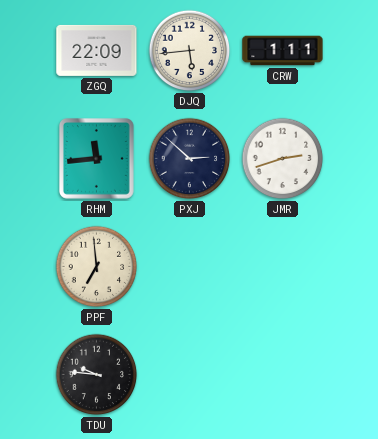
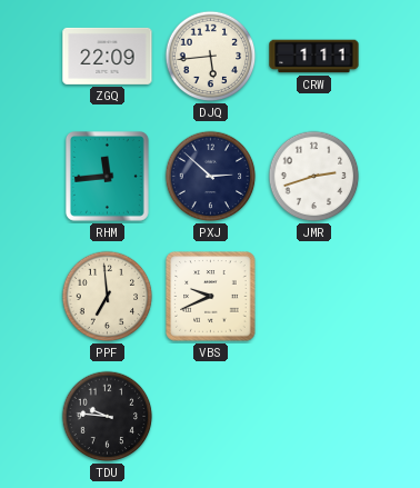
VBS: none -> 9:41 (211, 297)
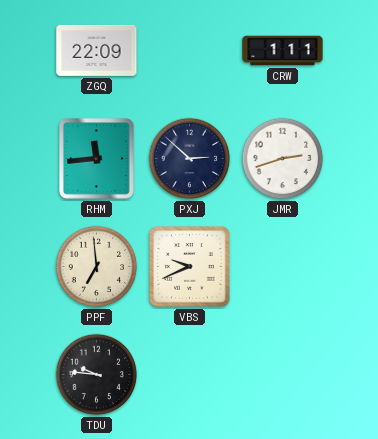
DJQ: 5:44 -> none (211, 57)
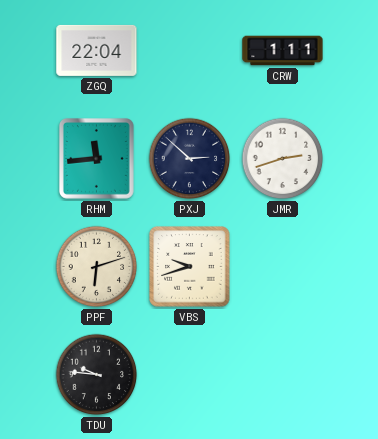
ZGQ: 22:09 -> 22:04 (97, 50)
PPF: 6:59 -> 6:12 (97, 267)
VBS: 9:41 -> 9:42 (190, 267)
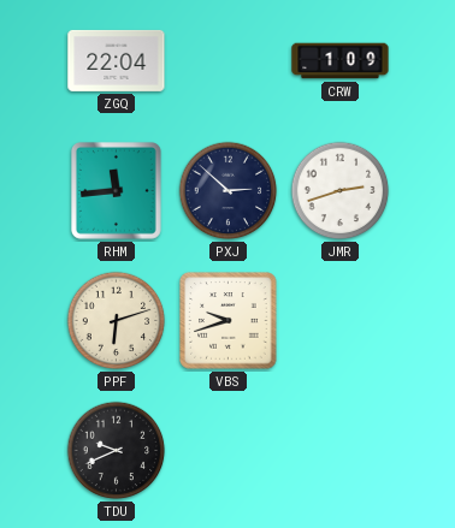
CRW: 1:11 -> 1:09 (341, 61)
TDU: 9:46 -> 9:41 (117, 451)
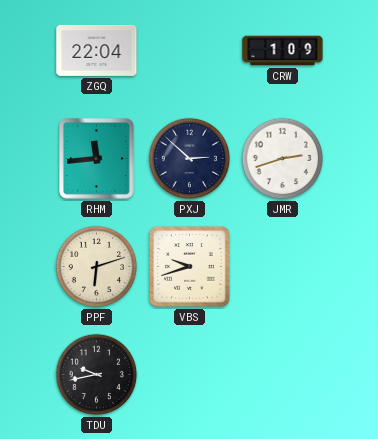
TDU: 9:41 -> 9:43 (97, 375)
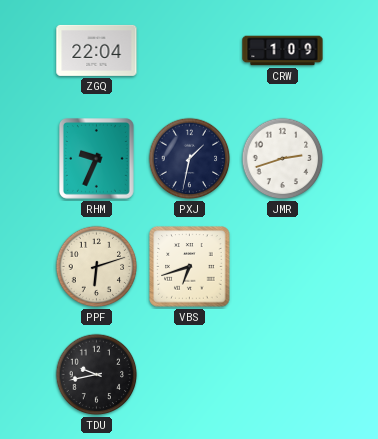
RHM: 11:44 -> 9:34 (97, 159)
PXJ: 2:52 -> 1:32 (190, 159)
VBS: 9:42 -> 6:42 (190, 267)
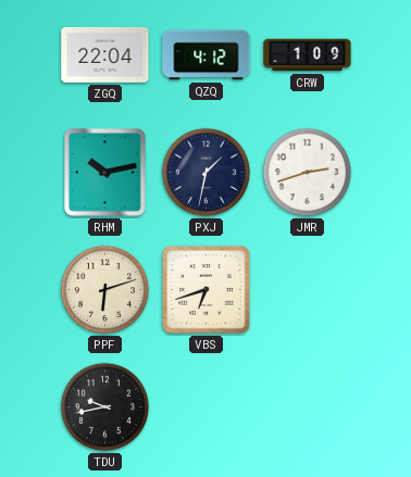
QZQ: none -> 4:12 (207, 55)
RHM: 9:34 -> 10:13 (105, 173)
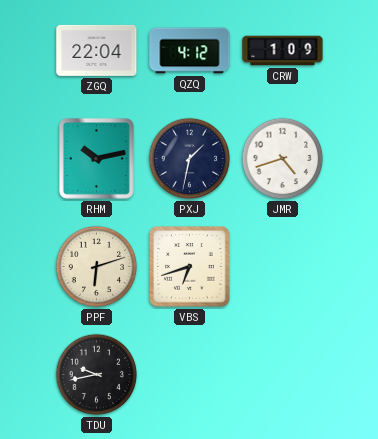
JMR: 2:42 -> 4:42 (283, 159)
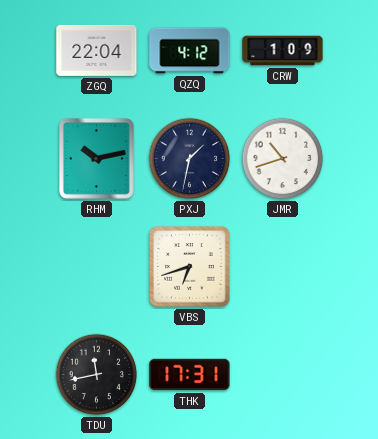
JMR: 4:42 -> 10:42 (283, 159)
PPF: 6:12 -> none (97, 267)
TDU: 9:43 -> 11:43 (97, 375)
THK: none -> 17:31 (190, 375)
